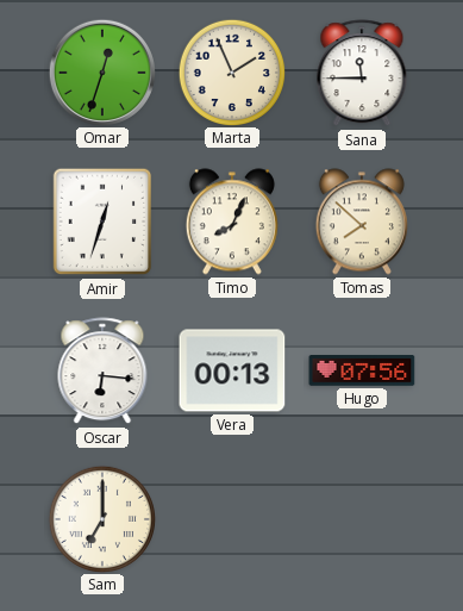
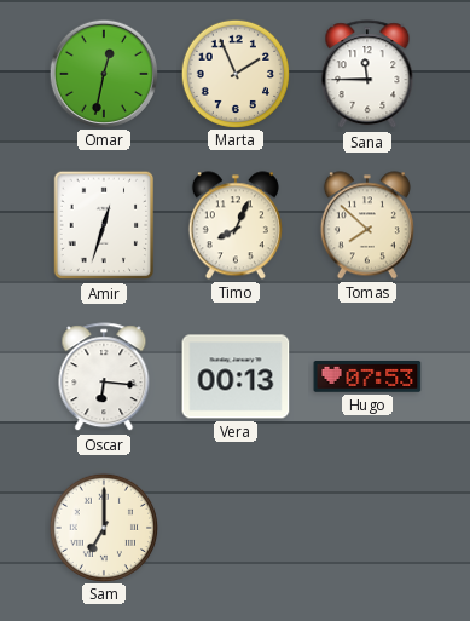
Omar: 12:33 -> 12:32 (103, 73)
Hugo: 07:56 -> 07:53 (367, 376)
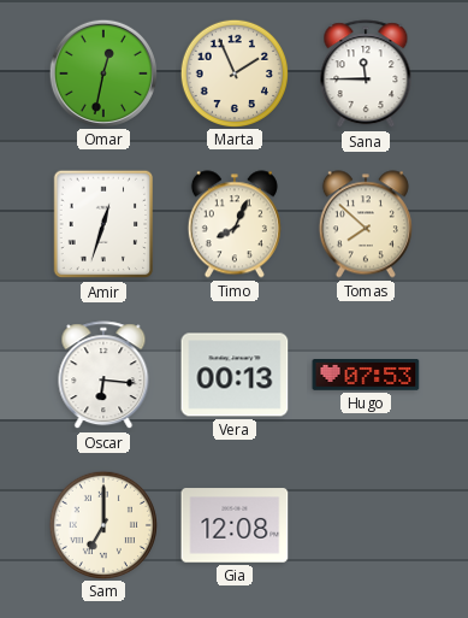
Gia: none -> 12:08 (235, 525)
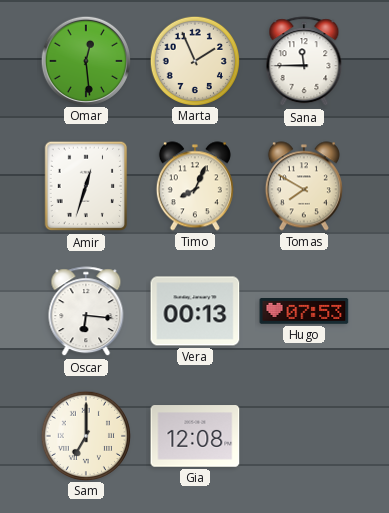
Omar: 12:32 -> 12:29 (85, 60)
Tomas: 7:52 -> 7:50 (304, 186)
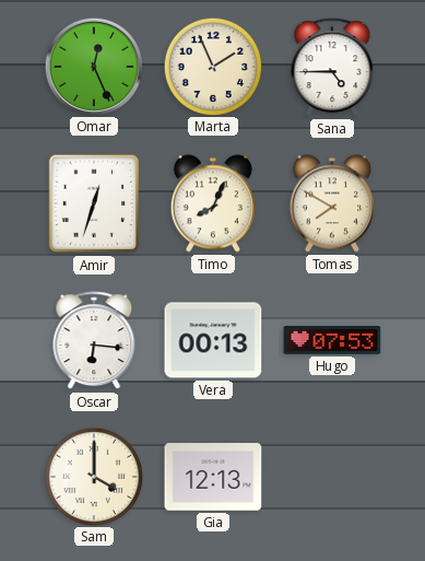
Omar: 12:29 -> 12:26 (93, 66)
Sana: 11:45 -> 4:45 (332, 68)
Sam: 7:00 -> 4:00 (93, 476)
Gia: 12:08 -> 12:13 (213, 477)
